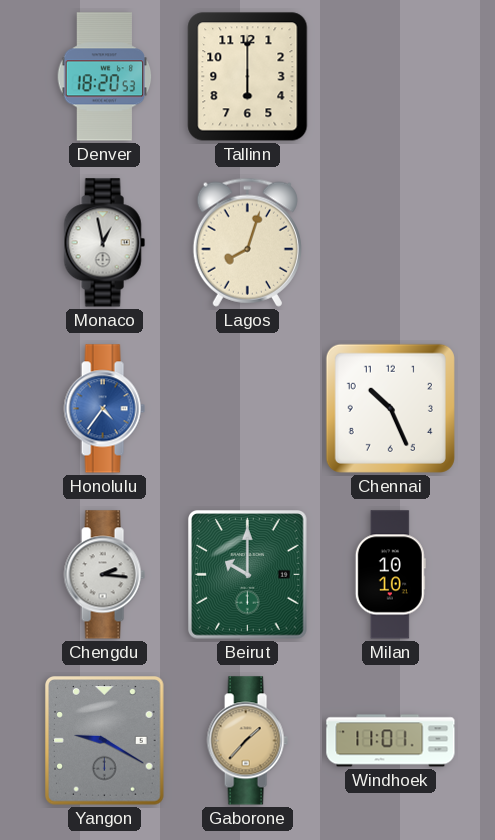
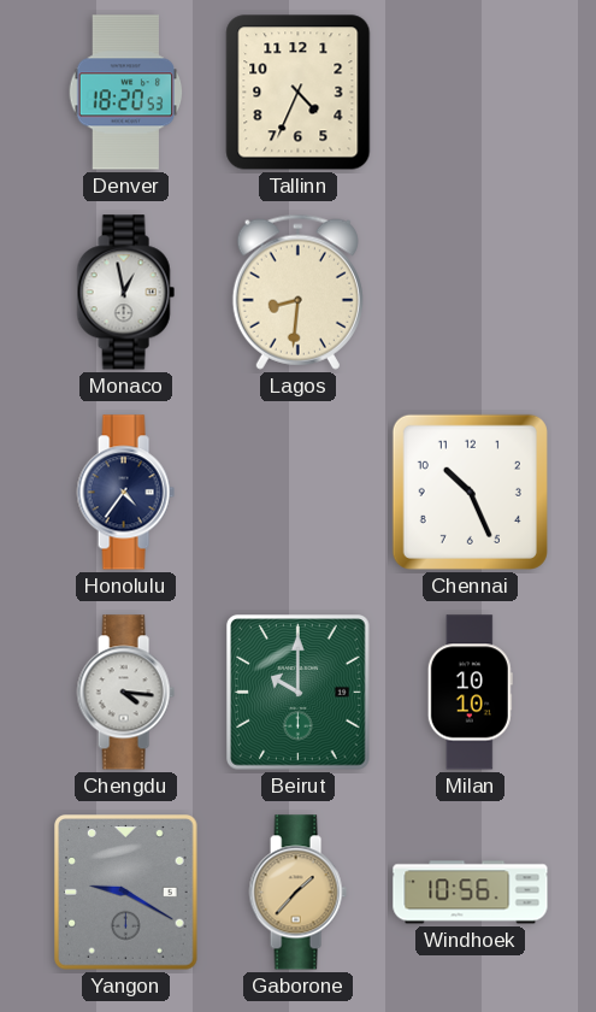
Tallinn: 6:00 -> 4:34 (299, 93)
Lagos: 8:03 -> 8:31 (297, 292)
Honolulu dial: blue -> navy (125, 493)
Chengdu: 2:16 -> 4:16 (125, 693)
Windhoek: 11:01 -> 10:56 (471, 893)
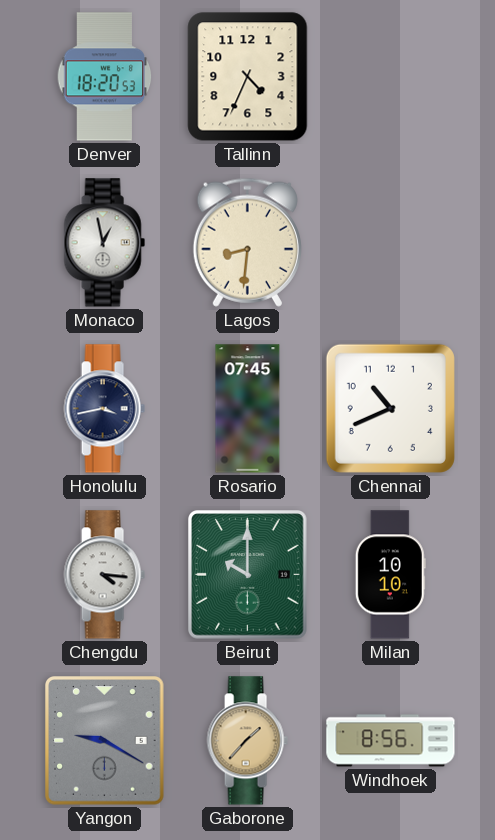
Honolulu: 4:36 -> 3:43 (104, 409)
Rosario: none -> 07:45 (248, 409)
Chennai: 10:26 -> 10:41 (390, 408)
Windhoek: 10:56 -> 8:56 (391, 741)
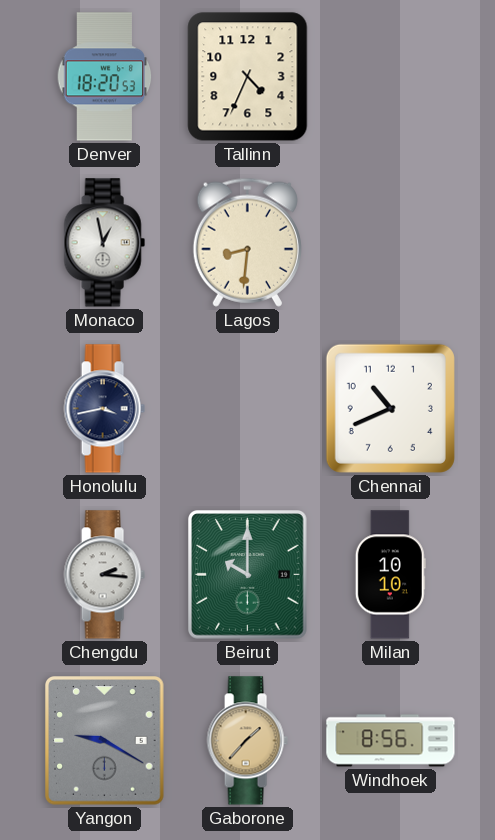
Rosario: 07:45 -> none (248, 409)
Chengdu: 4:16 -> 2:16 (104, 575)
